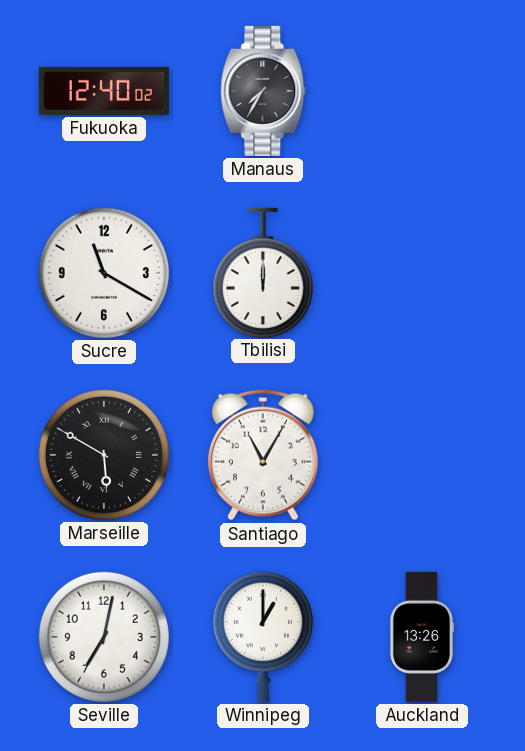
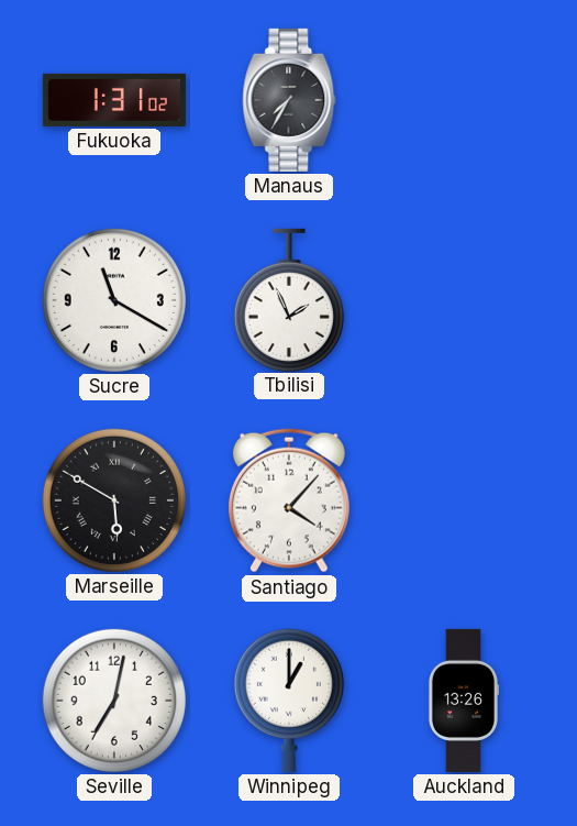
Fukuoka: 12:40 -> 1:31 (114, 100)
Tbilisi: 12:00 -> 1:56 (289, 299)
Santiago: 11:05 -> 4:07 (289, 500)
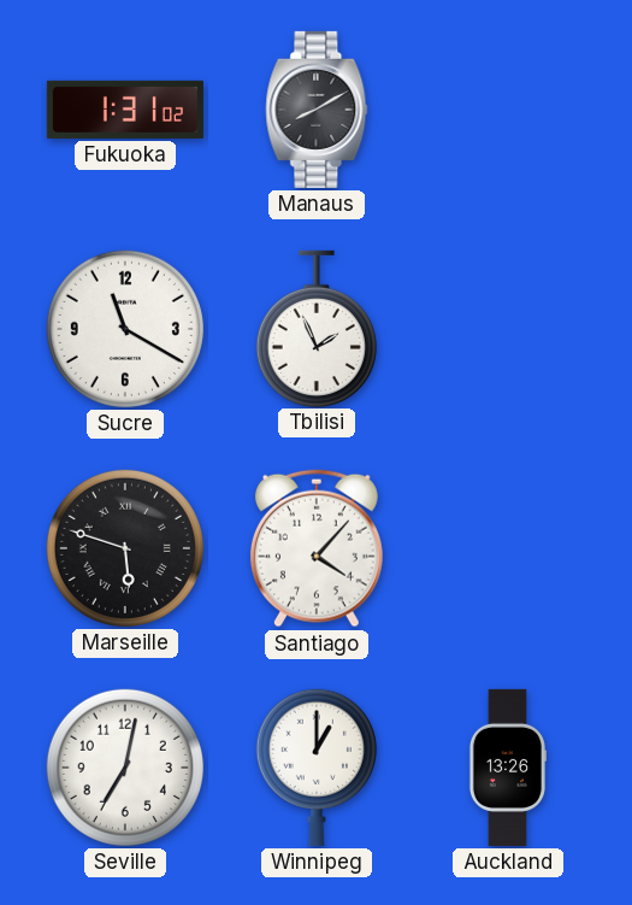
Manaus: 7:35 -> 8:10 (317, 110)
Marseille: 5:50 -> 5:48 (125, 548)
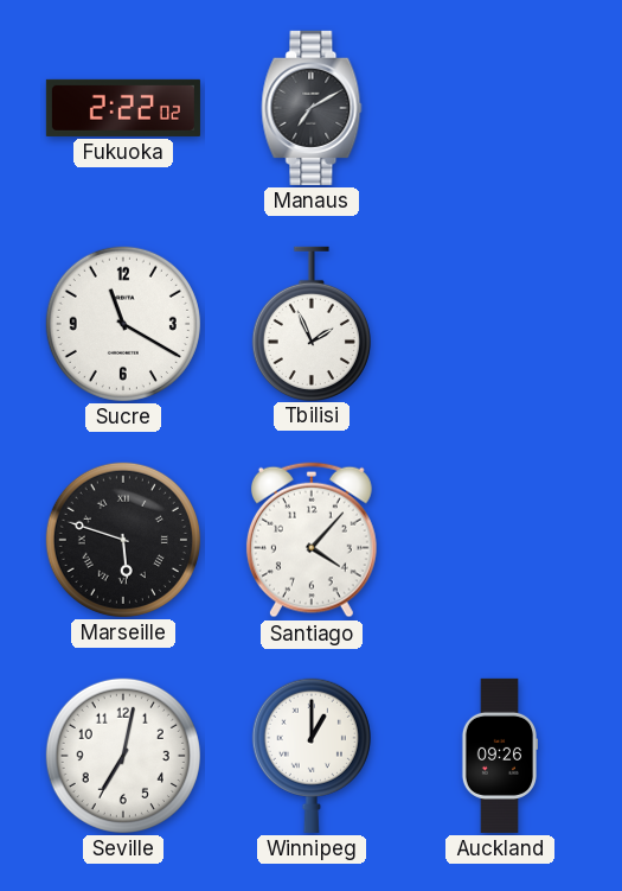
Fukuoka: 1:31 -> 2:22 (123, 108)
Manaus: 8:10 -> 7:10 (312, 108)
Auckland: 13:26 -> 09:26 (499, 756)
